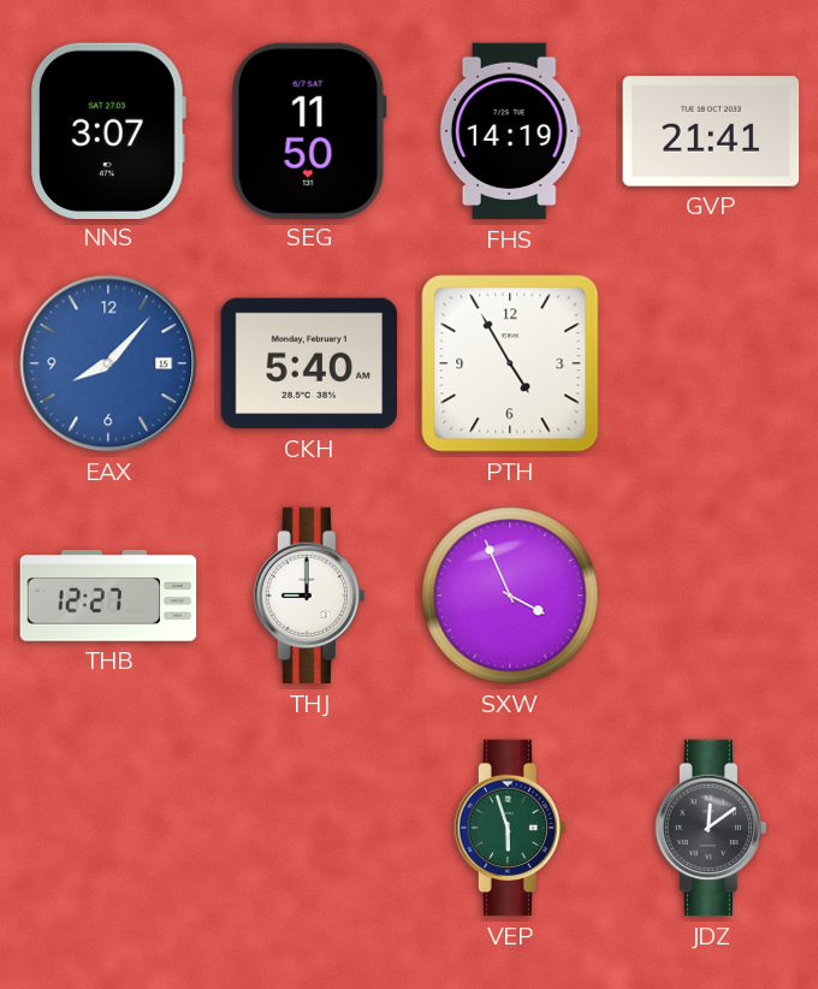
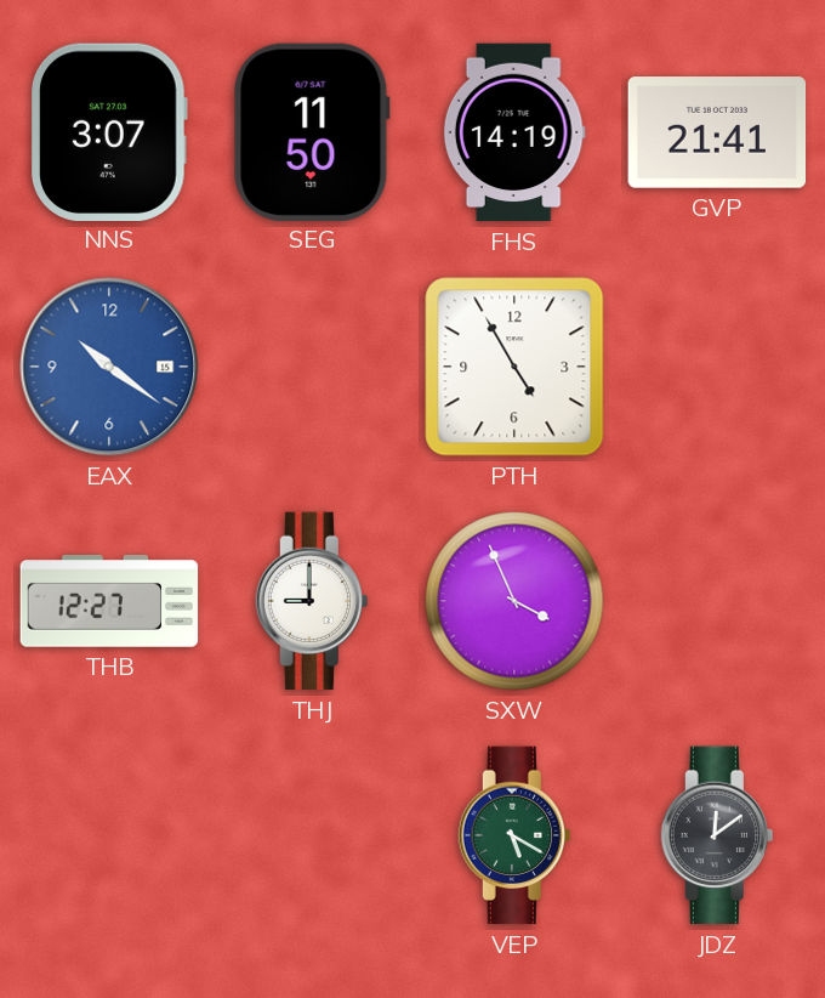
EAX: 8:07 -> 10:21 (109, 367)
CKH: 5:40 -> none (309, 363)
VEP: 5:57 -> 5:20 (514, 835)
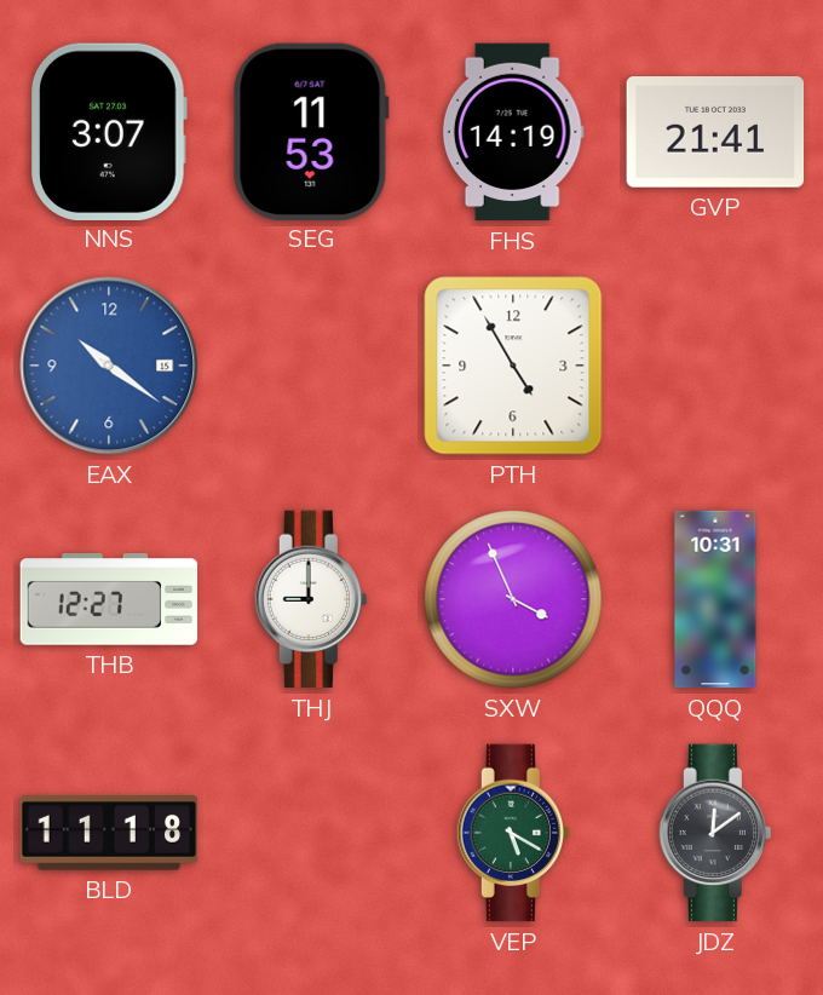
SEG: 11:50 -> 11:53 (311, 131)
QQQ: none -> 10:31 (715, 599)
BLD: none -> 11:18 (109, 834)
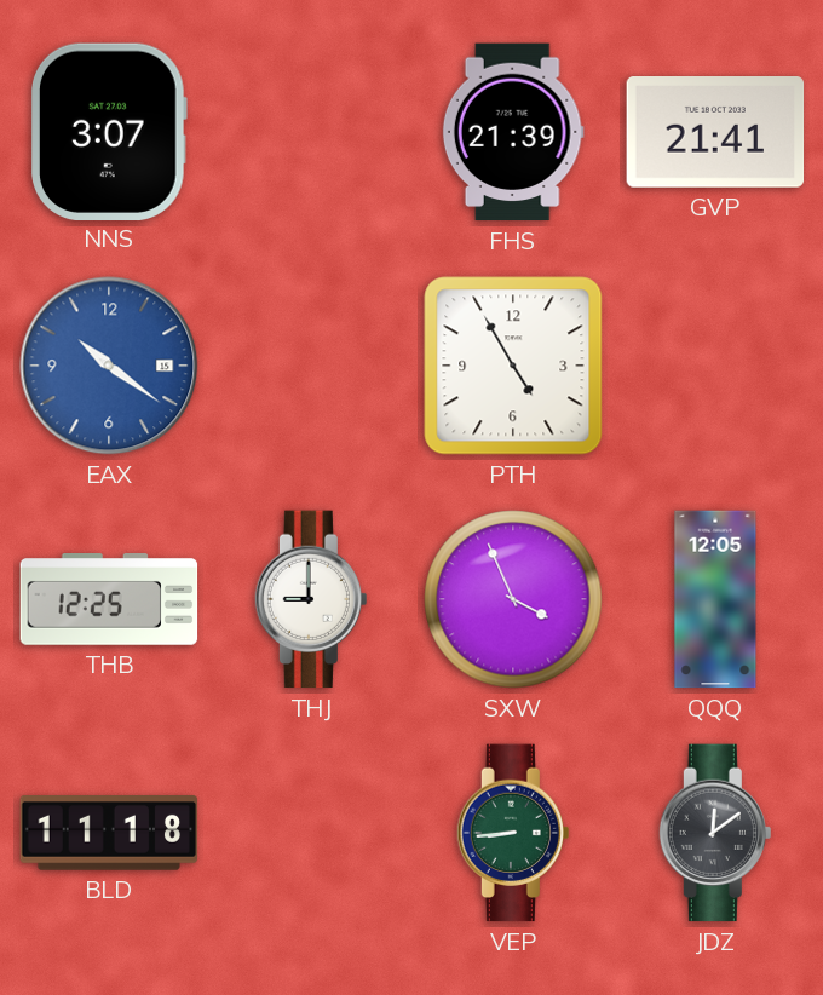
SEG: 11:53 -> none (311, 131)
FHS: 14:19 -> 21:39 (513, 132)
THB: 12:27 -> 12:25 (109, 600)
QQQ: 10:31 -> 12:05 (715, 599)
VEP: 5:20 -> 8:44 (513, 833)
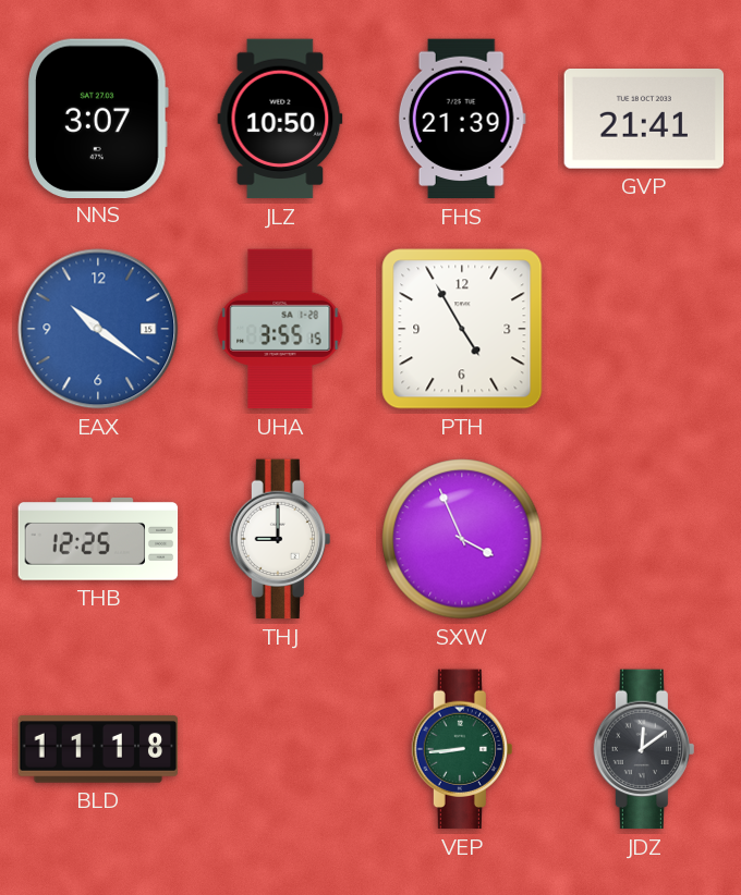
JLZ: none -> 10:50 (280, 119)
UHA: none -> 3:55 (280, 329)
QQQ: 12:05 -> none (715, 599)
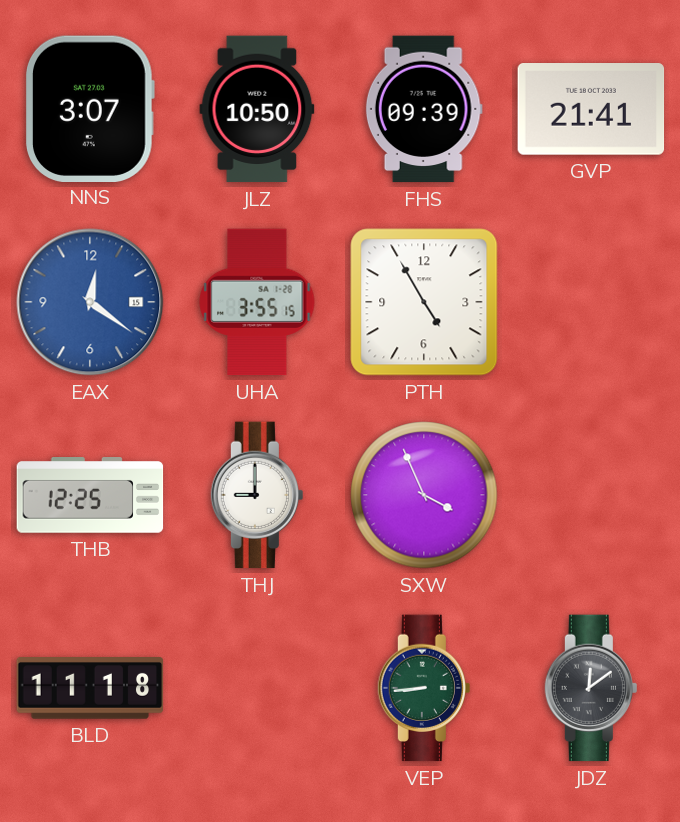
FHS: 21:39 -> 09:39 (424, 109)
EAX: 10:21 -> 12:21 (90, 302)
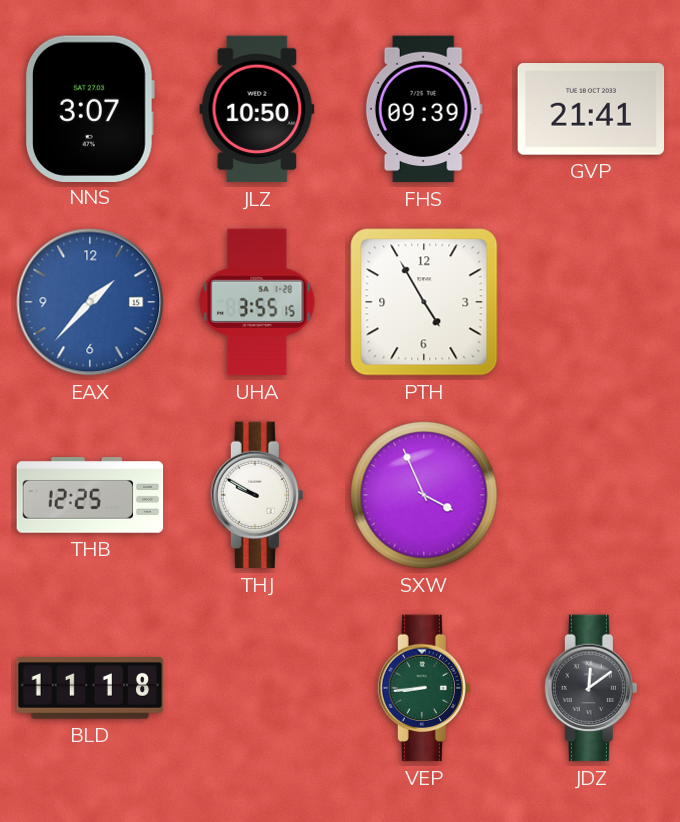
EAX: 12:21 -> 1:37 (90, 302)
THJ: 9:00 -> 9:50 (257, 495)
